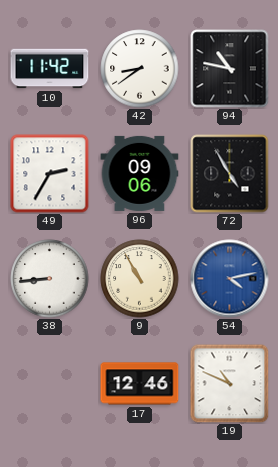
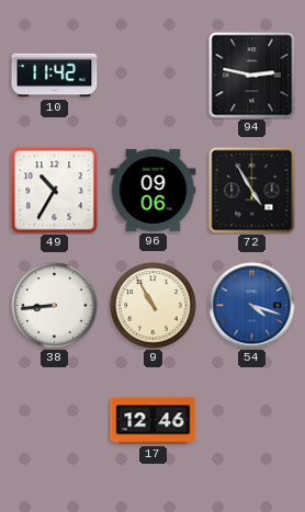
42: 8:39 -> none (140, 69)
94: 10:47 -> 2:47 (252, 76)
49: 2:35 -> 10:35 (55, 191)
54: 4:13 -> 4:18 (252, 306)
19: 10:49 -> none (230, 384)
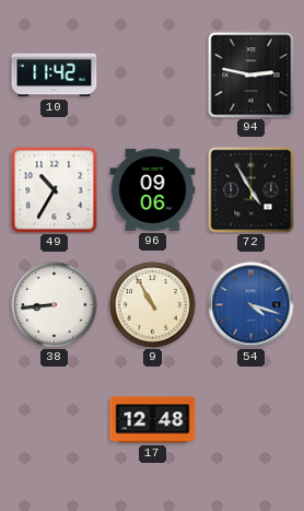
17: 12:46 -> 12:48 (153, 420)
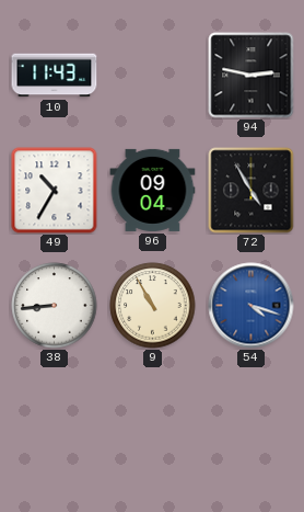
10: 11:42 -> 11:43 (55, 76)
96: 09:06 -> 09:04 (153, 190)
17: 12:48 -> none (153, 420)
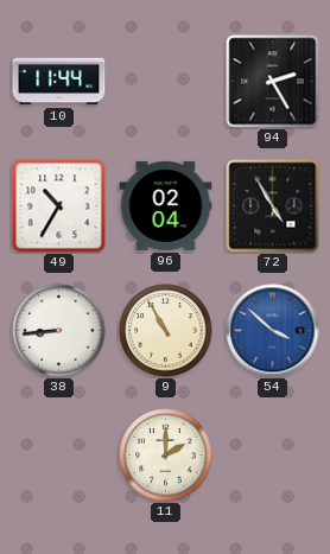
10: 11:43 -> 11:44 (59, 82)
94: 2:47 -> 2:25 (273, 82)
96: 09:04 -> 02:04 (166, 205)
54: 4:18 -> 3:52 (273, 331)
11: none -> 2:00 (166, 456)
